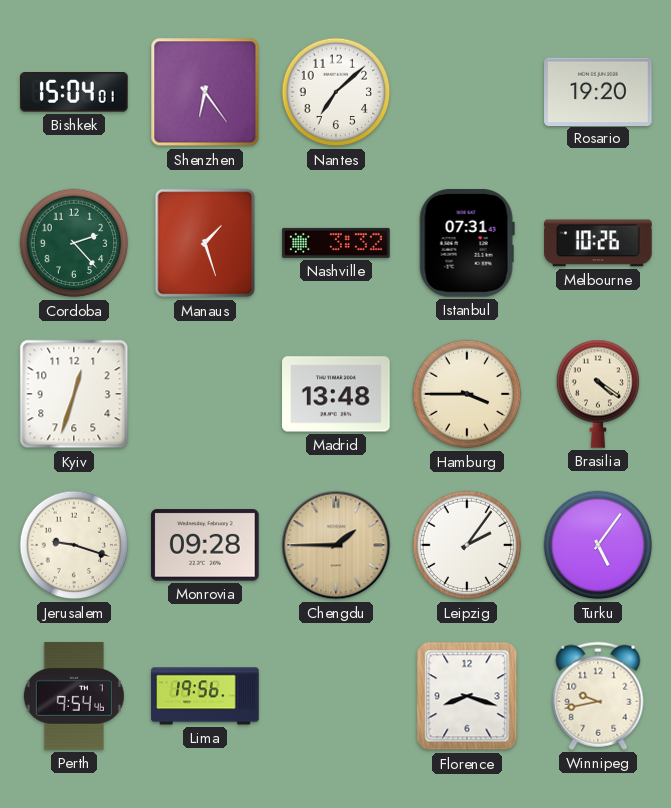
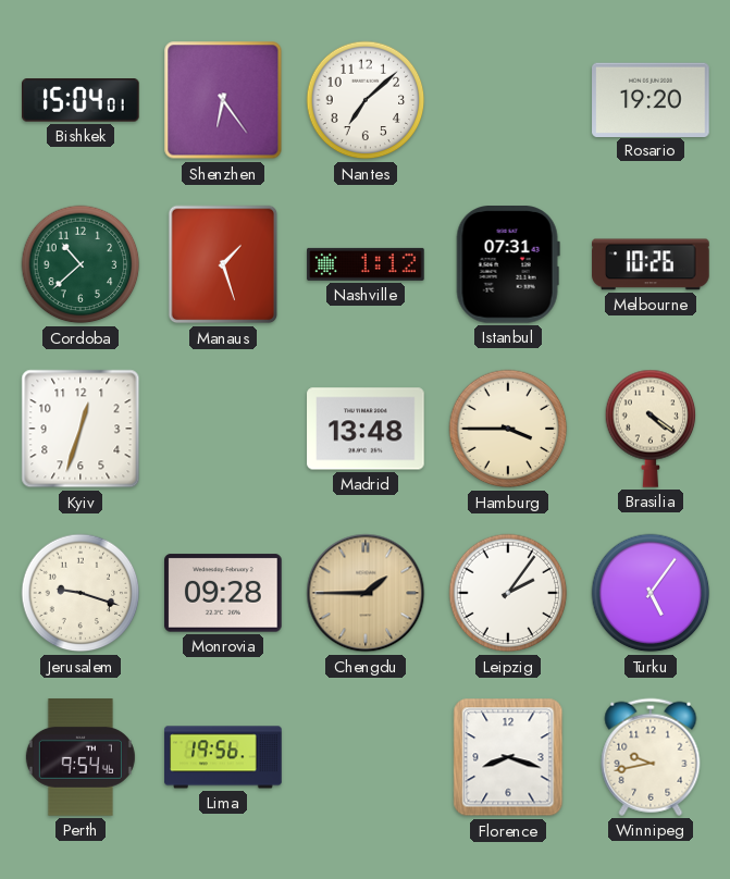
Cordoba: 2:23 -> 10:38 (81, 264)
Nashville: 3:32 -> 1:12 (366, 264)
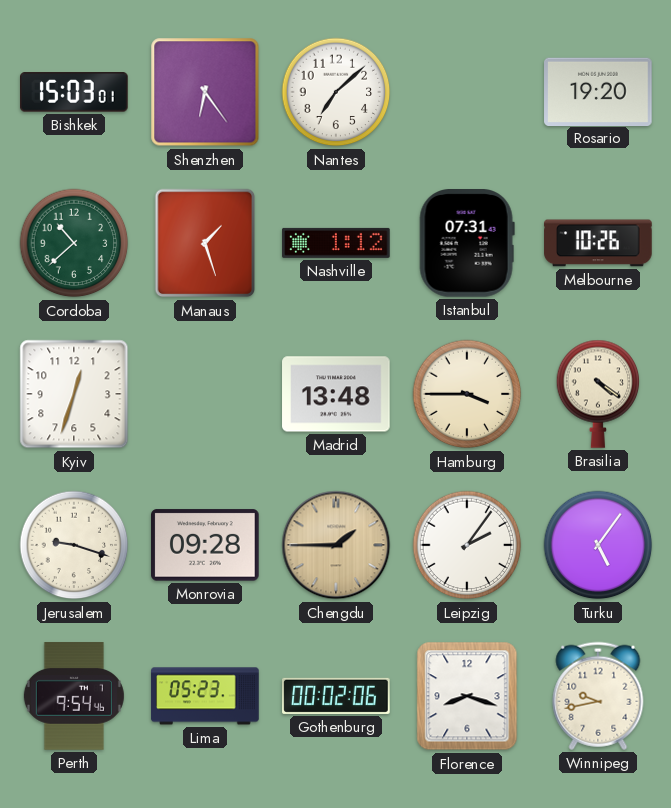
Bishkek: 15:04 -> 15:03 (75, 92)
Lima: 19:56 -> 05:23 (205, 696)
Gothenburg: none -> 00:02 (336, 696)
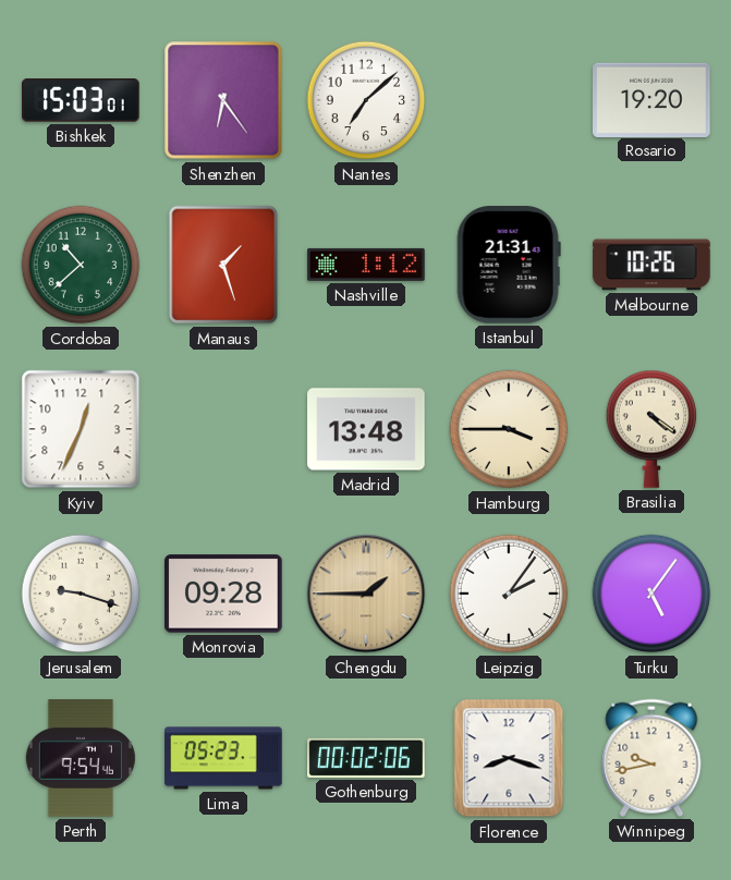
Istanbul: 07:31 -> 21:31 (509, 266)
Kyiv: 12:33 -> 12:34 (81, 429)
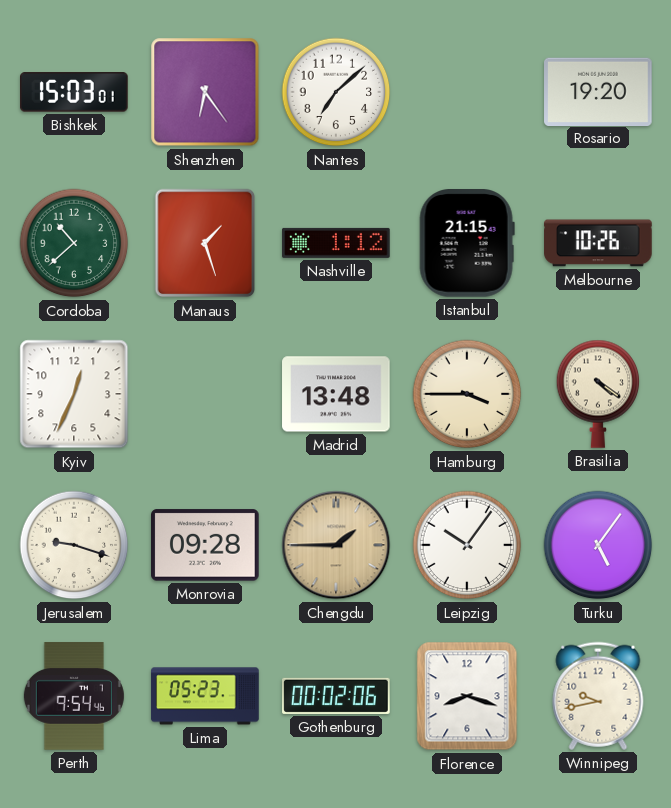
Istanbul: 21:31 -> 21:15 (467, 244)
Leipzig: 2:06 -> 10:06 (467, 545)
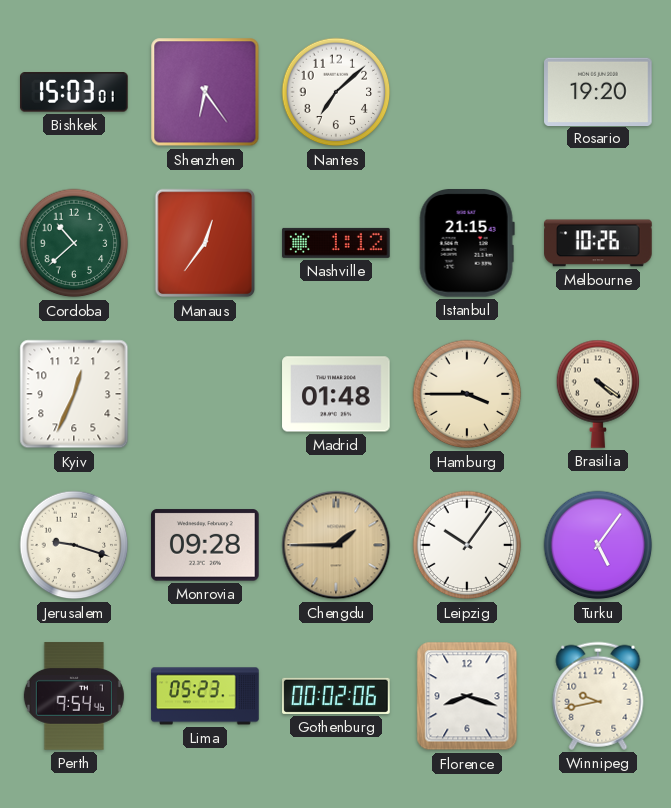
Manaus: 1:27 -> 12:36 (205, 243)
Madrid: 13:48 -> 01:48 (336, 394)
